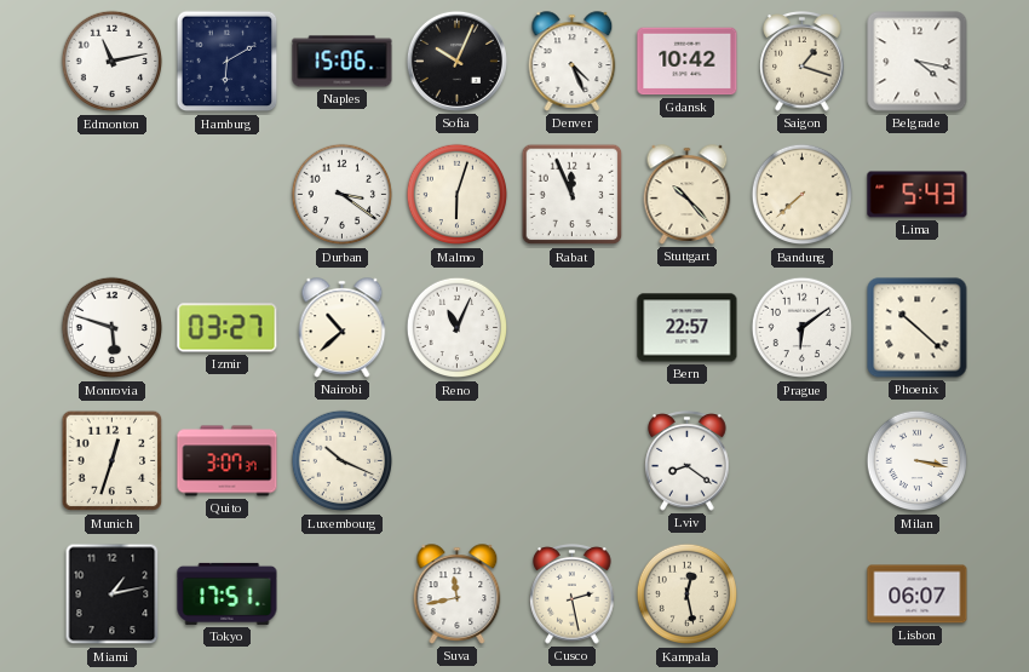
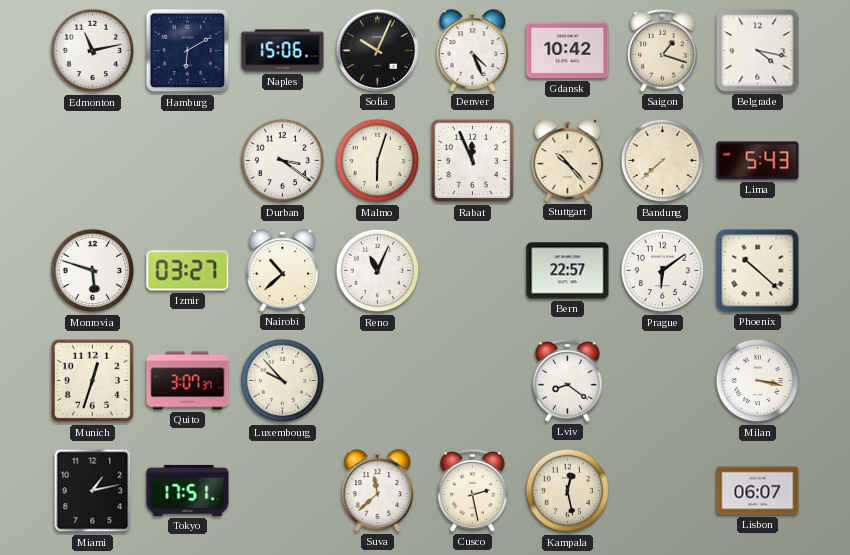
Luxembourg: 10:19 -> 9:53 (283, 381)
Suva: 11:43 -> 11:38 (378, 491)
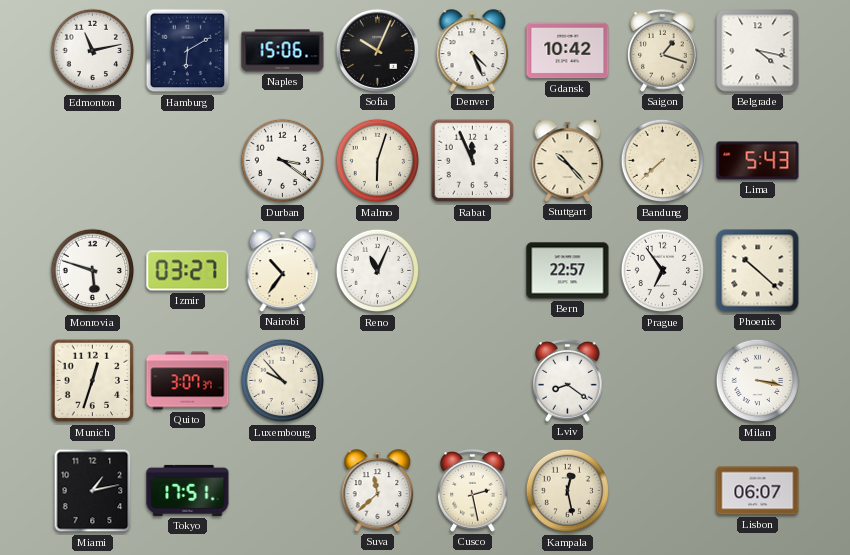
Nairobi: 10:38 -> 10:36 (283, 271)
Prague: 6:09 -> 6:54 (663, 271)
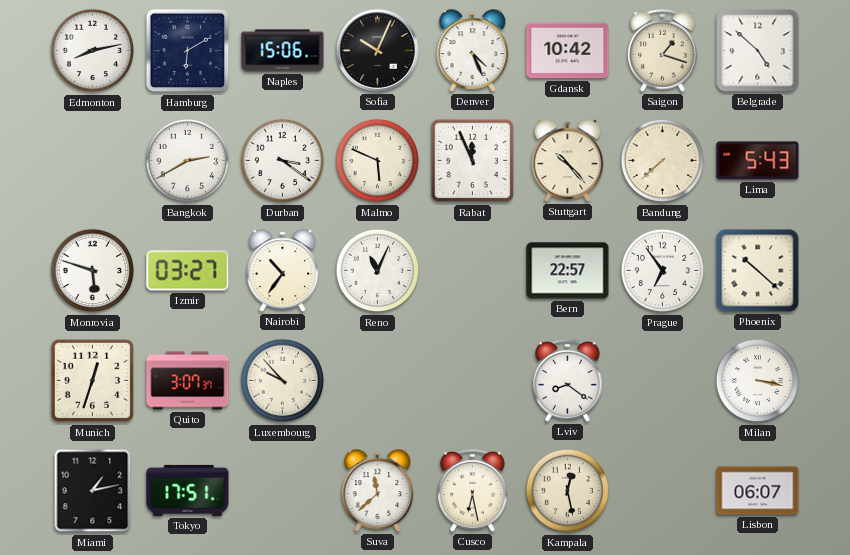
Edmonton: 11:13 -> 8:13 (93, 51)
Belgrade: 4:17 -> 4:52 (758, 51)
Bangkok: none -> 2:40 (188, 161)
Malmo: 6:03 -> 5:49 (378, 161)
Cusco: 2:28 -> 6:28 (473, 491)
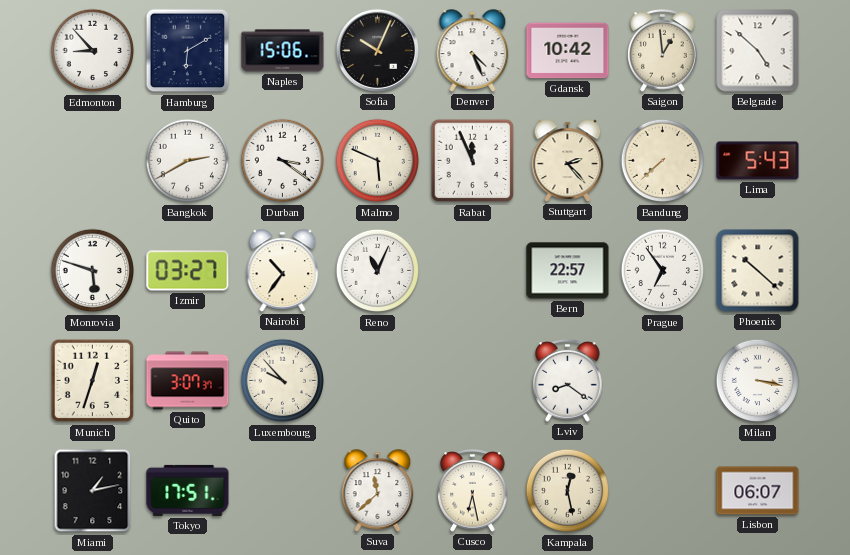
Edmonton: 8:13 -> 8:53 (93, 51)
Saigon: 1:18 -> 12:59 (663, 51)
Stuttgart: 10:23 -> 2:23 (568, 161)
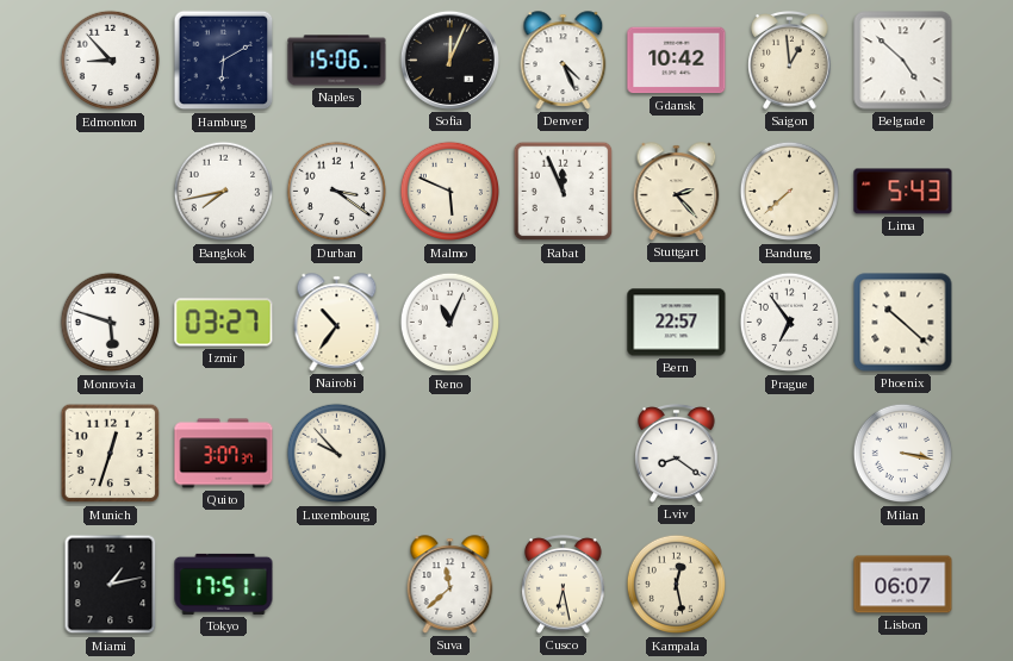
Sofia: 10:04 -> 12:04 (449, 60)
Bangkok: 2:40 -> 7:43 (224, 192)
